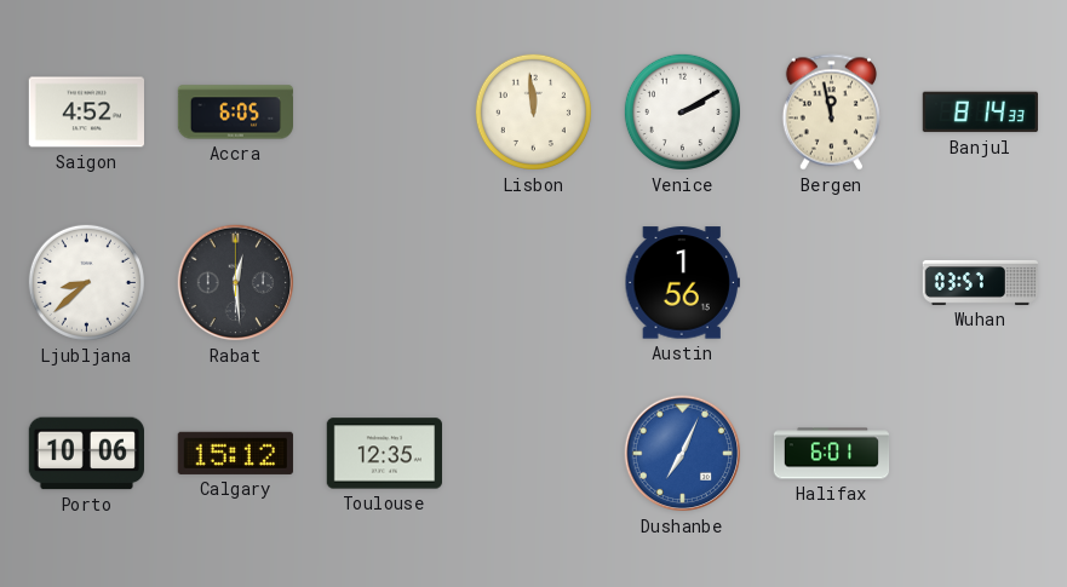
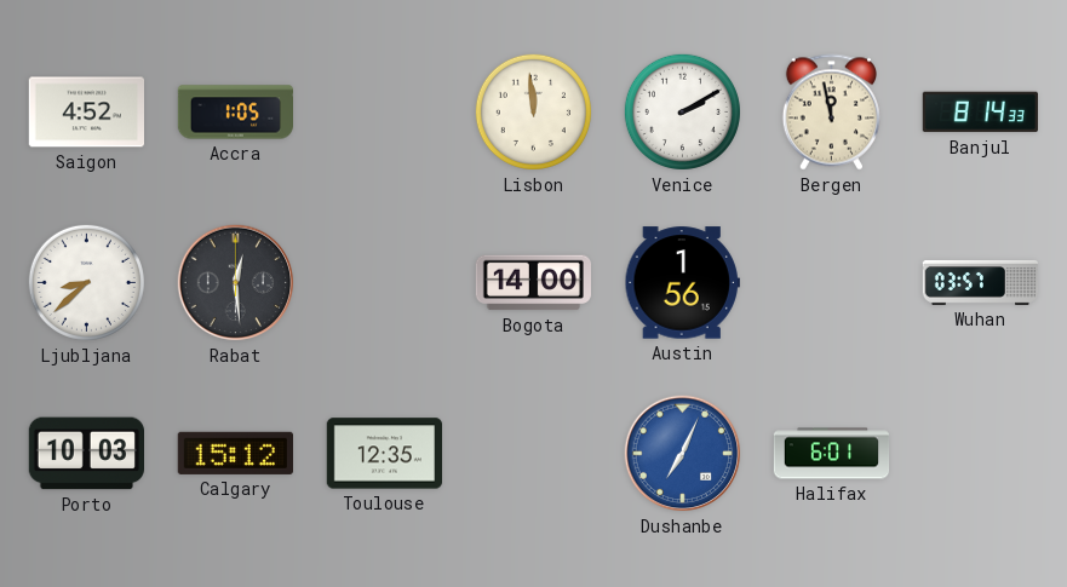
Accra: 6:05 -> 1:05 (235, 113)
Bogota: none -> 14:00 (533, 283)
Porto: 10:06 -> 10:03 (86, 454)
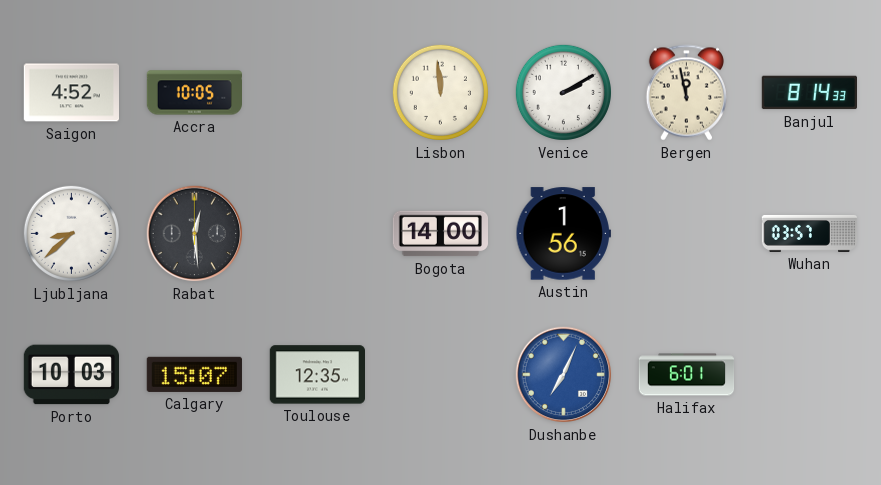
Accra: 1:05 -> 10:05 (194, 93)
Calgary: 15:12 -> 15:07 (194, 374)
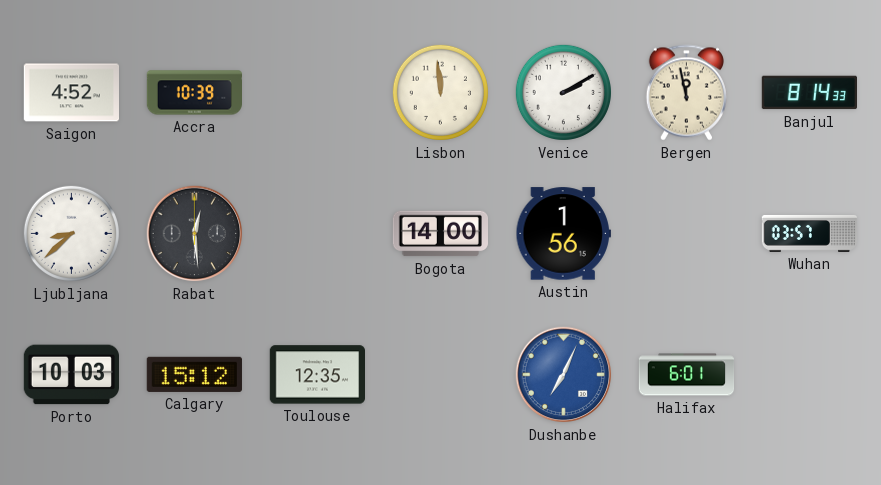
Accra: 10:05 -> 10:39 (194, 93)
Calgary: 15:07 -> 15:12 (194, 374)
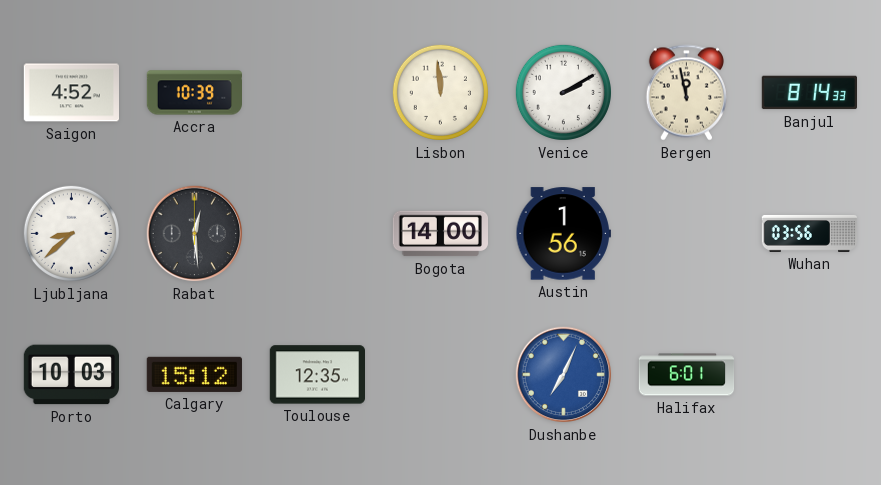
Wuhan: 03:57 -> 03:56 (810, 233)
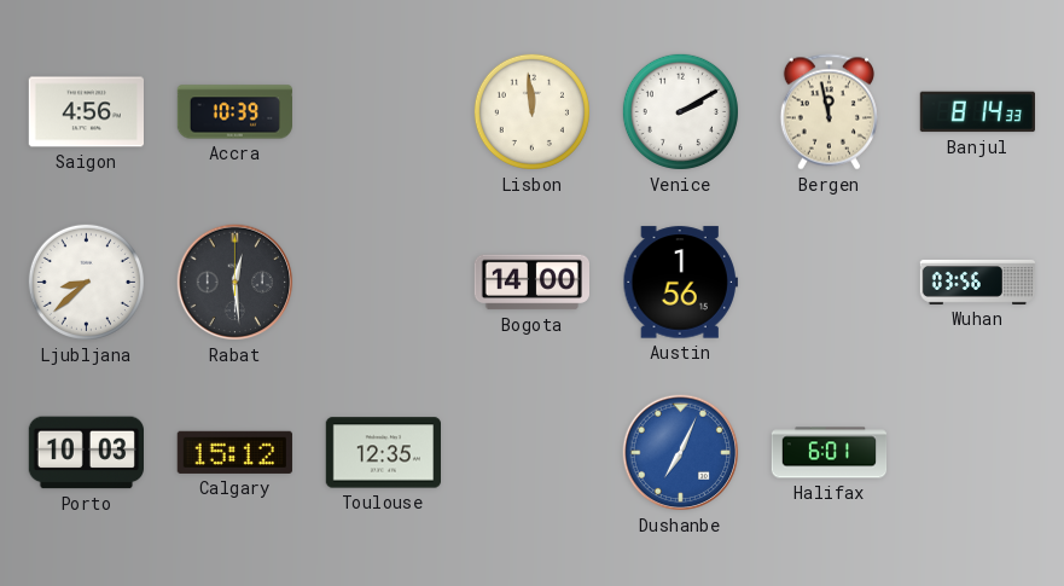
Saigon: 4:52 -> 4:56 (86, 112)
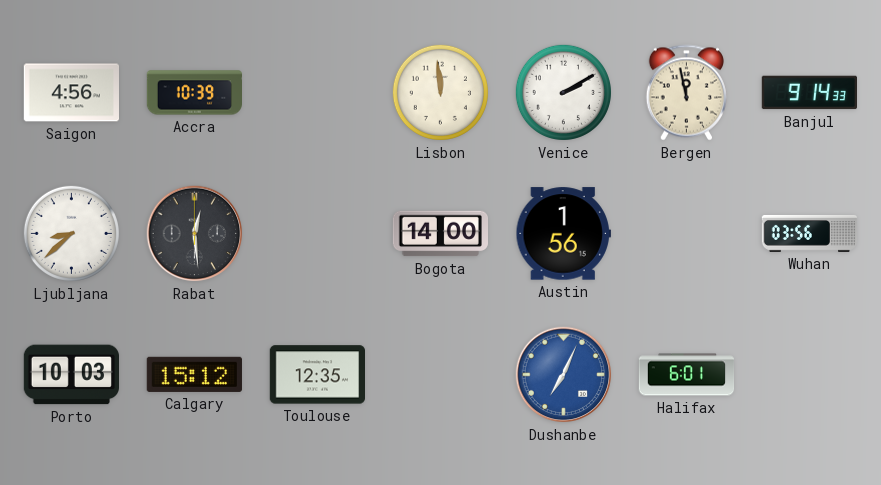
Banjul: 8:14 -> 9:14 (809, 93)
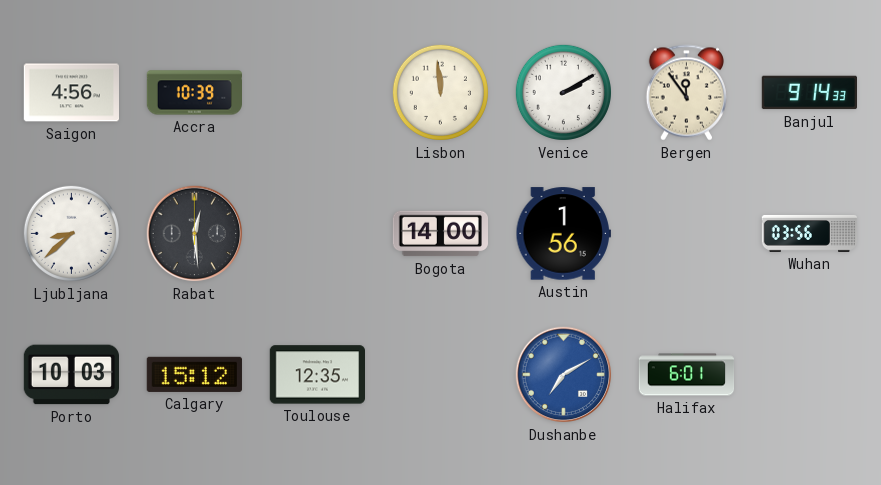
Bergen: 11:58 -> 11:54 (686, 93)
Dushanbe: 7:04 -> 7:10 (564, 375)
